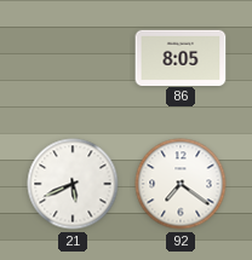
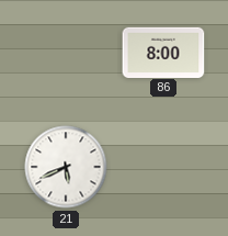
86: 8:05 -> 8:00 (163, 52)
92: 7:21 -> none (181, 184)
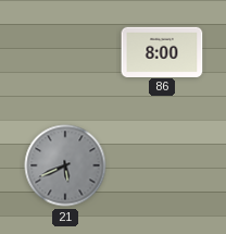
21 dial: white -> grey (65, 165)
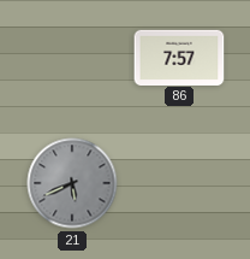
86: 8:00 -> 7:57 (179, 57)
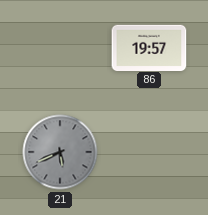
86: 7:57 -> 19:57 (149, 47)
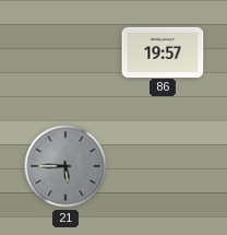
21: 5:41 -> 5:45 (65, 166)
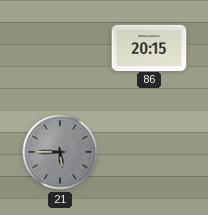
86: 19:57 -> 20:15 (149, 47)
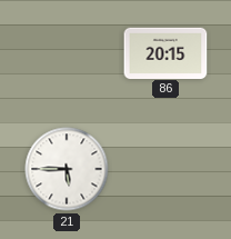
21 dial: grey -> white (67, 169)
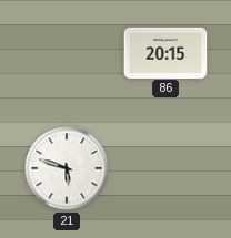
21: 5:45 -> 5:48 (67, 168)
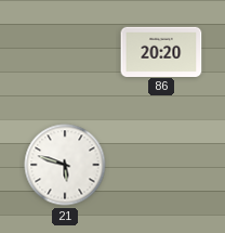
86: 20:15 -> 20:20 (161, 51)
